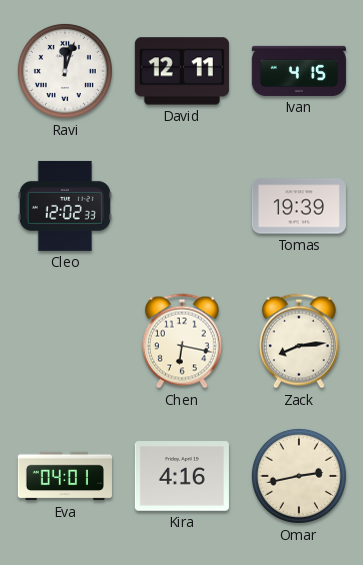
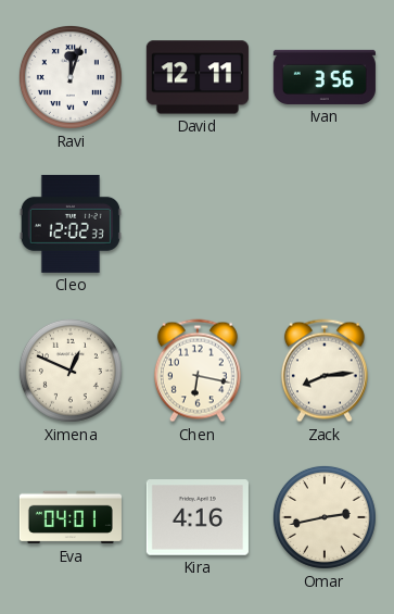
Ivan: 4:15 -> 3:56 (325, 77)
Tomas: 19:39 -> none (299, 206)
Ximena: none -> 12:49 (71, 371)
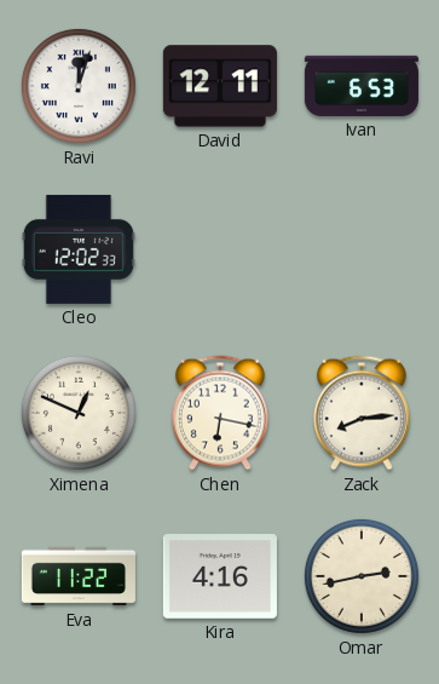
Ivan: 3:56 -> 6:53 (362, 86)
Eva: 04:01 -> 11:22 (79, 576)
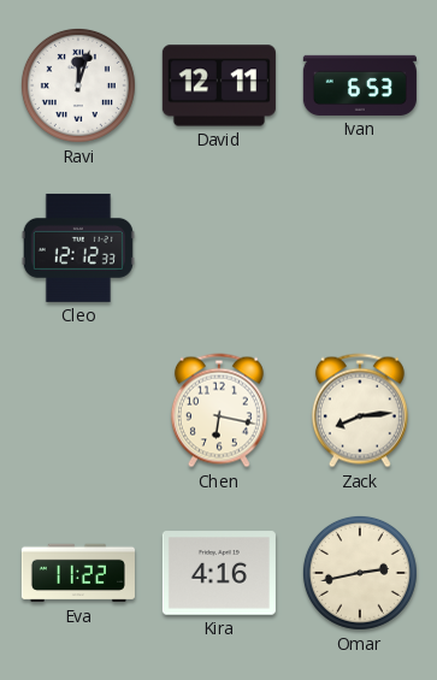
Cleo: 12:02 -> 12:12 (78, 248)
Ximena: 12:49 -> none (79, 413)
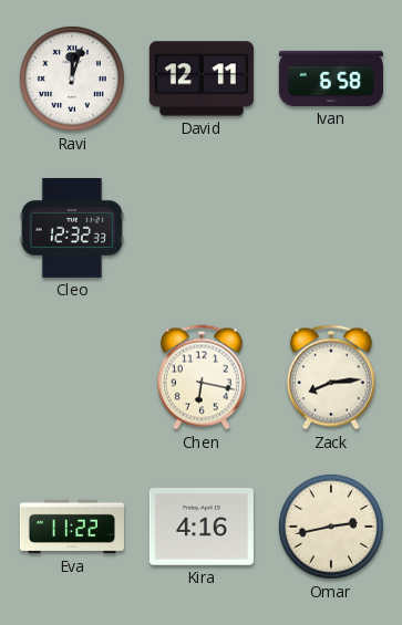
Ivan: 6:53 -> 6:58 (331, 79)
Cleo: 12:12 -> 12:32 (72, 228)
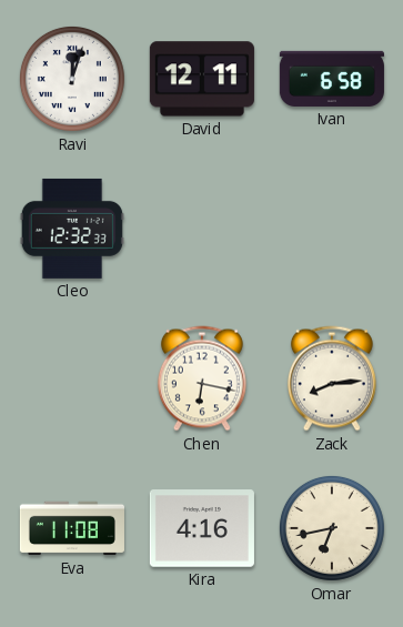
Eva: 11:22 -> 11:08 (72, 528)
Omar: 2:43 -> 6:43 (332, 528)
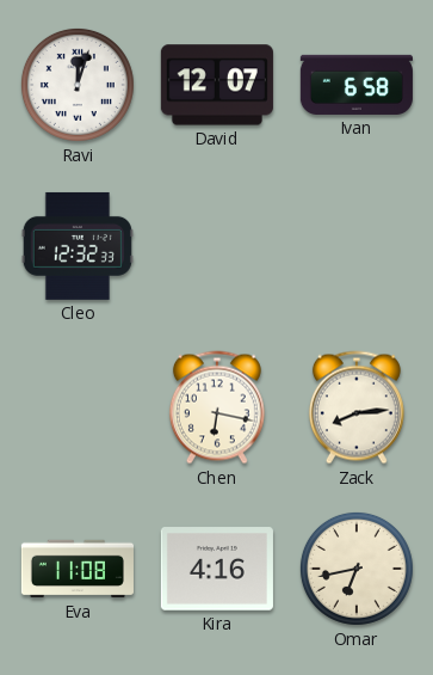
David: 12:11 -> 12:07 (217, 85)
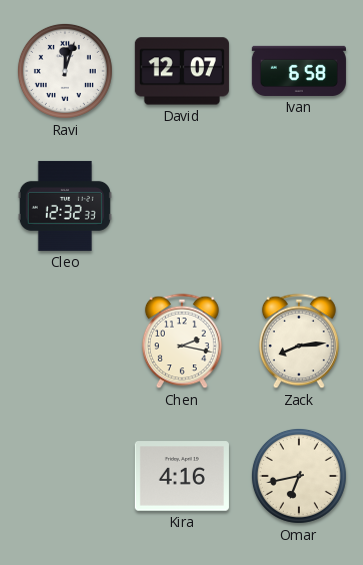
Chen: 6:17 -> 2:17 (182, 341)
Eva: 11:08 -> none (78, 569)
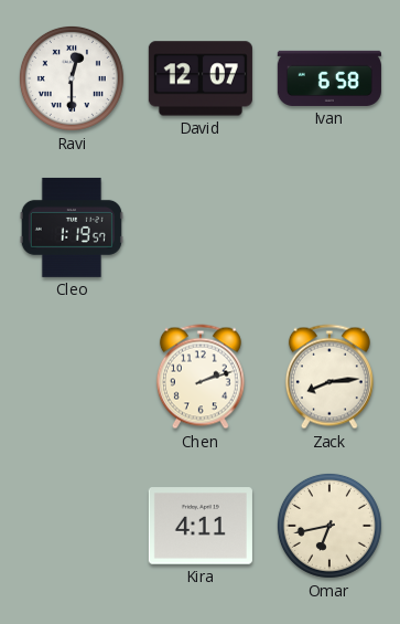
Ravi: 12:03 -> 12:30 (72, 78)
Cleo: 12:32 -> 1:19 (72, 228)
Chen: 2:17 -> 2:12 (201, 377)
Kira: 4:16 -> 4:11 (201, 526)
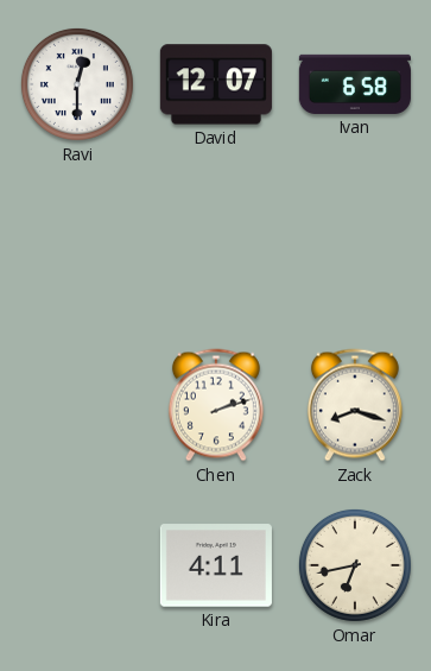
Cleo: 1:19 -> none (72, 228)
Zack: 8:14 -> 8:18 (355, 405)
